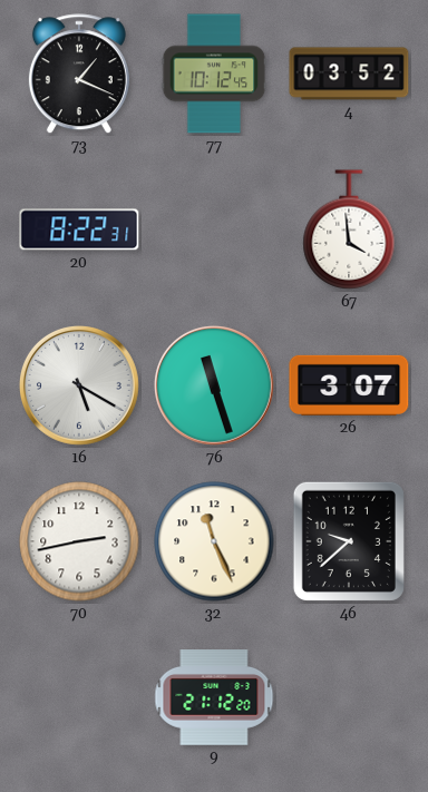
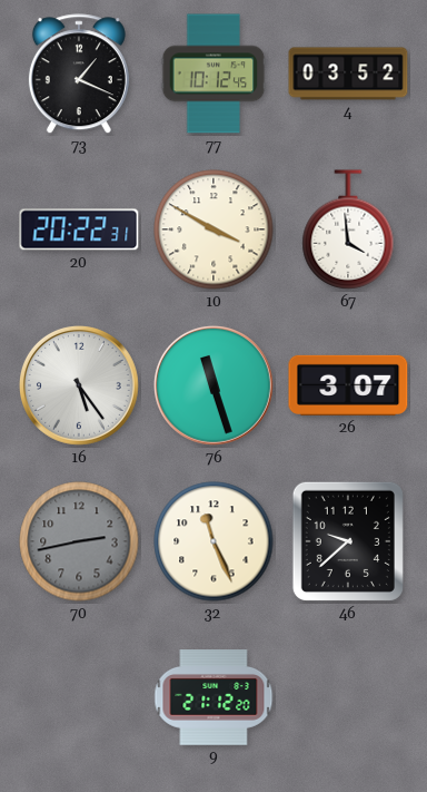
20: 8:22 -> 20:22 (79, 229)
10: none -> 3:50 (213, 229)
16: 5:20 -> 5:24 (79, 385)
70 dial: white -> grey (79, 541)
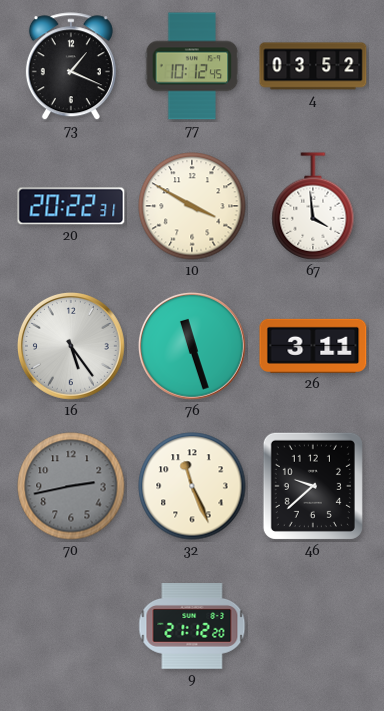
26: 3:07 -> 3:11 (313, 346)
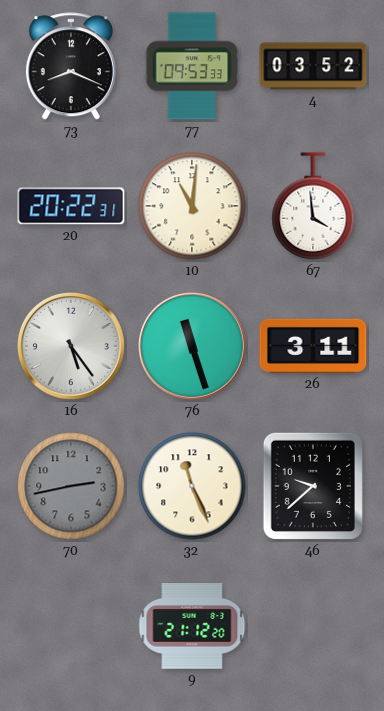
73: 1:19 -> 8:19 (71, 67)
77: 10:12 -> 09:53 (192, 66)
10: 3:50 -> 11:01 (192, 206)
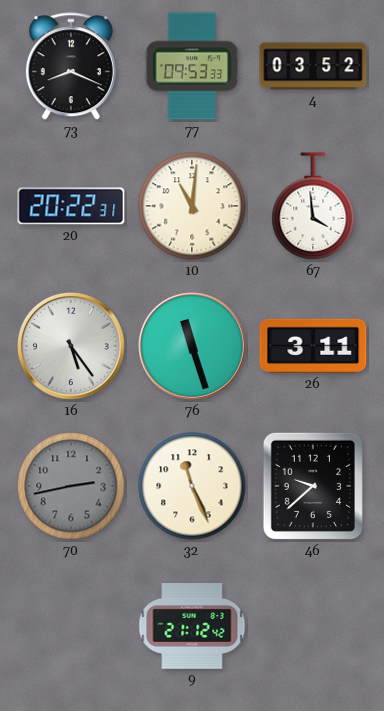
9: 21:12:20 -> 21:12:42 (192, 627)
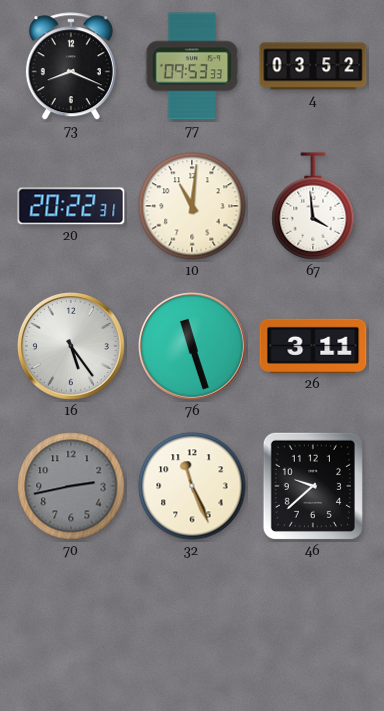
9: 21:12 -> none (192, 627)
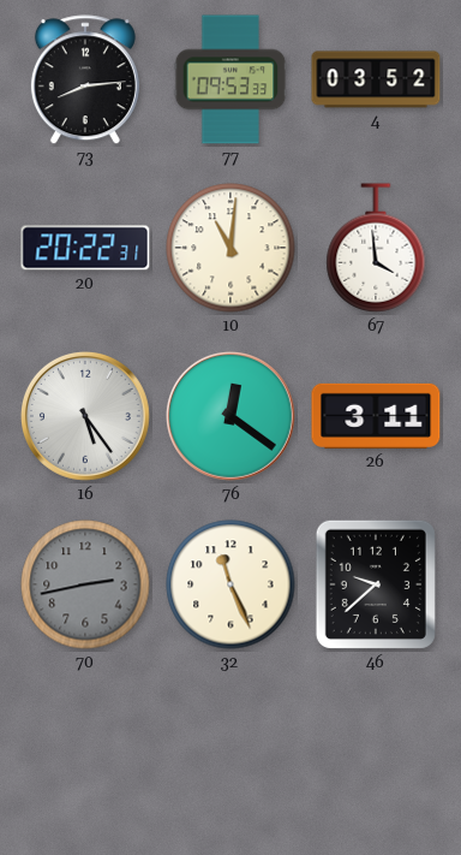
73: 8:19 -> 8:14 (85, 81)
76: 11:27 -> 12:21 (230, 416)
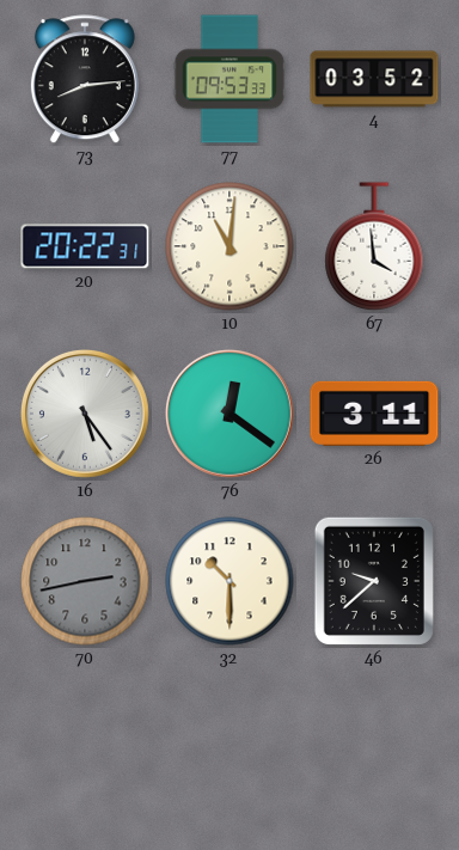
32: 11:26 -> 10:30 (229, 581)
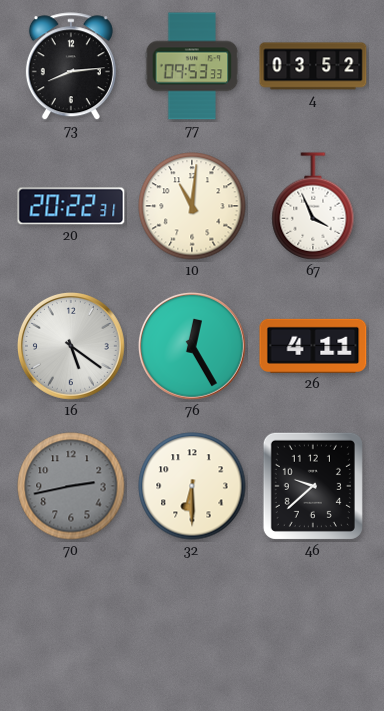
67: 3:59 -> 3:56 (313, 206)
16: 5:24 -> 5:21 (71, 346)
76: 12:21 -> 12:25 (192, 346)
26: 3:11 -> 4:11 (313, 346)
32: 10:30 -> 6:30 (192, 486)
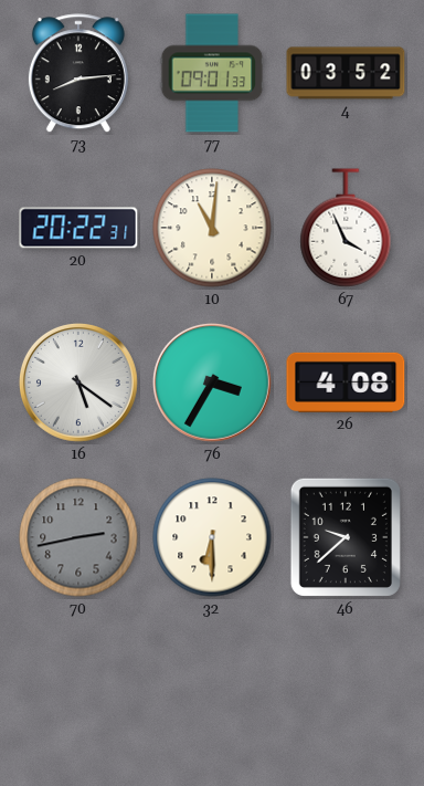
77: 09:53 -> 09:01 (212, 73)
76: 12:25 -> 3:35 (212, 382)
26: 4:11 -> 4:08 (346, 382)
